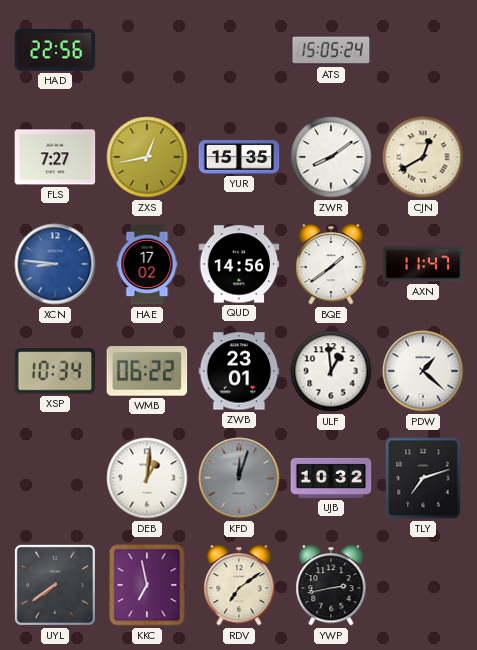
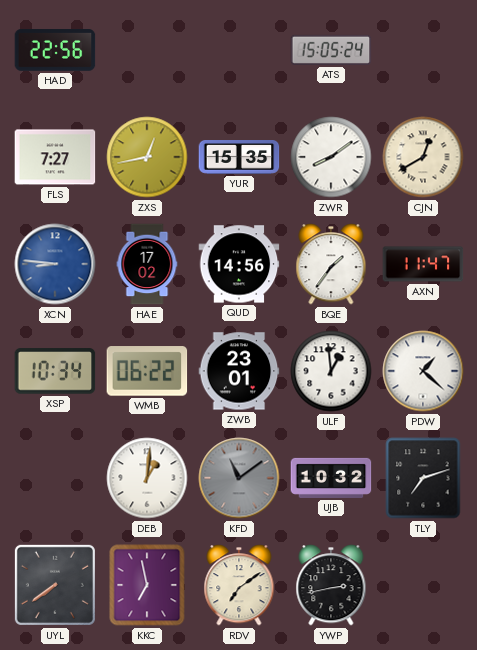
BQE: 1:39 -> 1:36 (331, 264)
KFD: 12:03 -> 11:09 (239, 478)
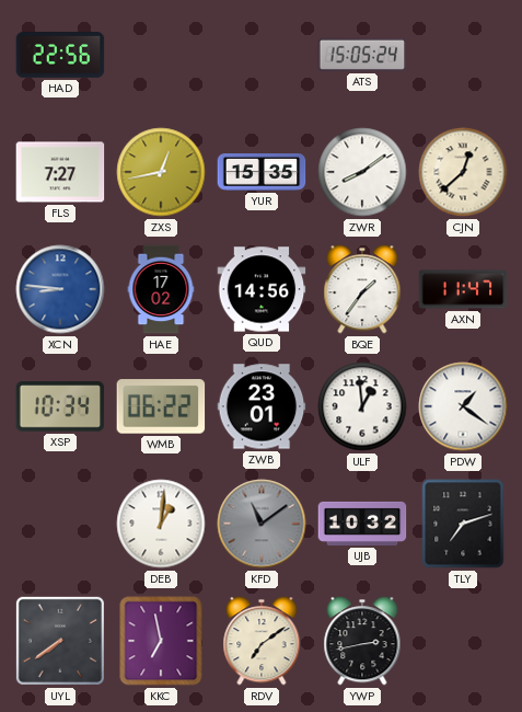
CJN: 12:40 -> 12:38 (463, 172)
PDW: 1:22 -> 1:21 (463, 406)
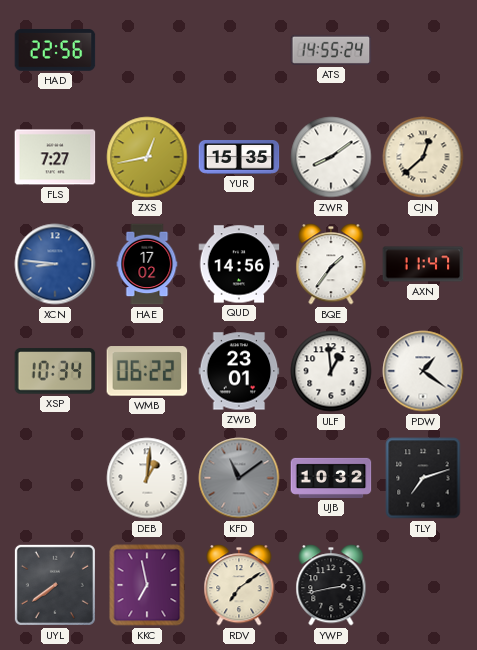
ATS: 15:05 -> 14:55 (331, 50)
